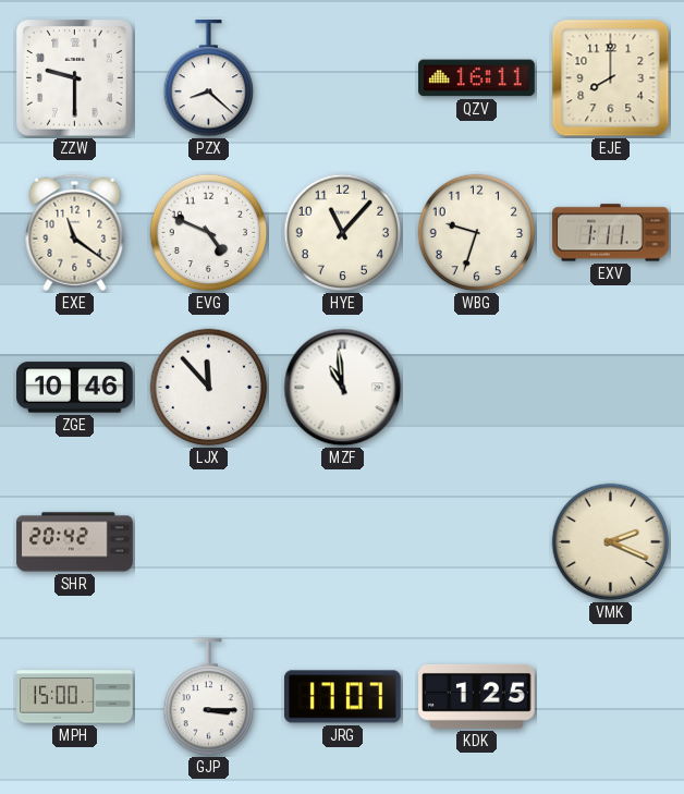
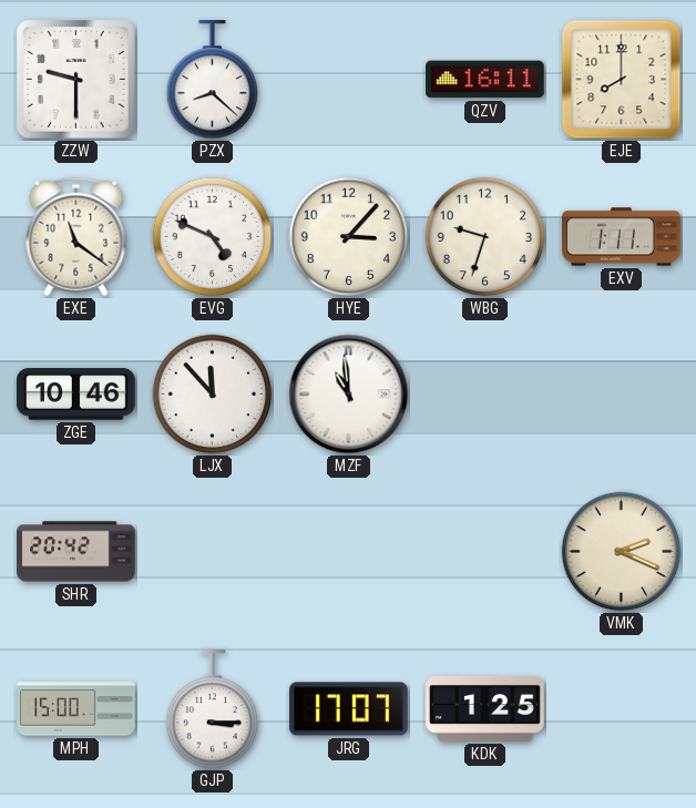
HYE: 11:07 -> 3:07 (349, 237)
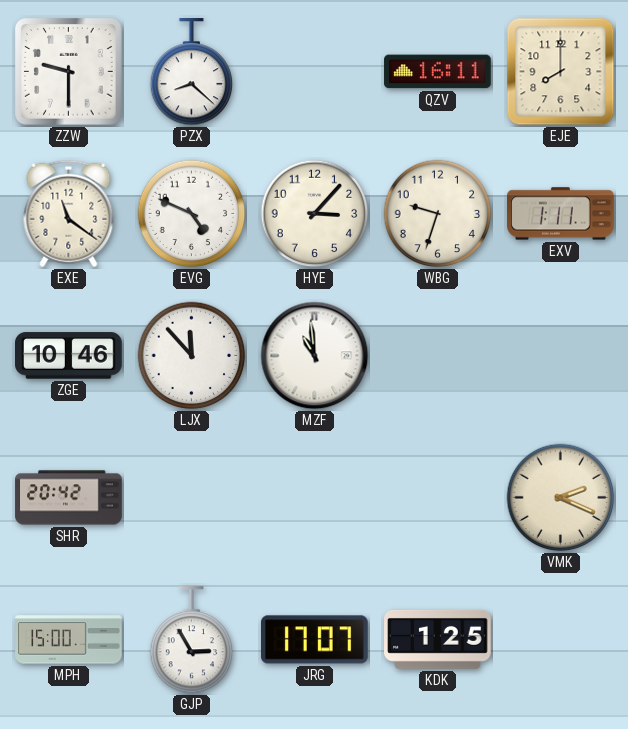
GJP: 3:15 -> 2:55 (192, 640)
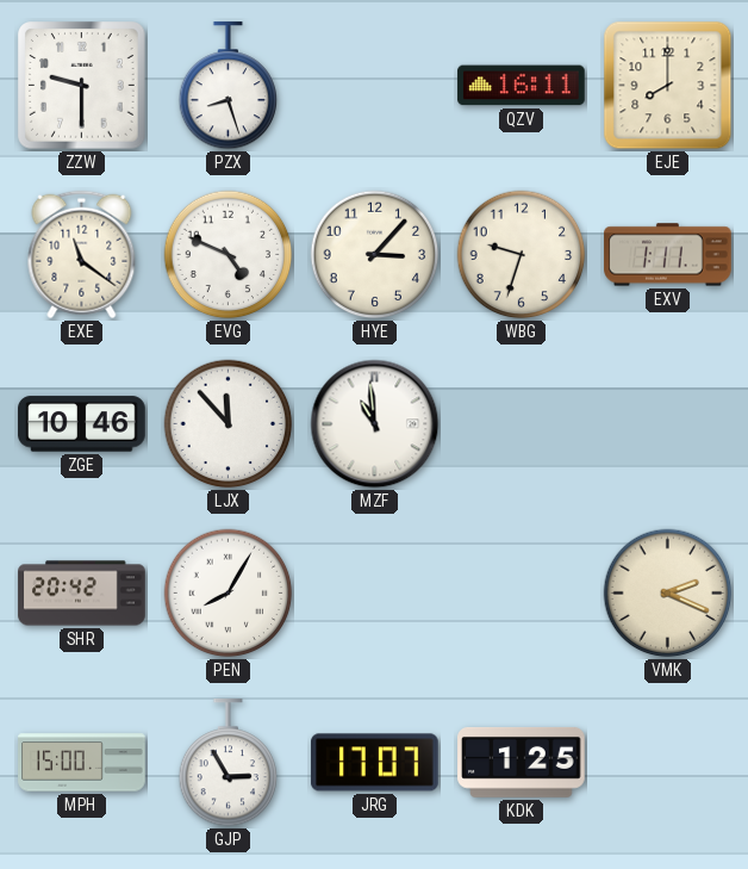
PZX: 8:22 -> 8:27 (229, 86)
PEN: none -> 8:05 (229, 594)
